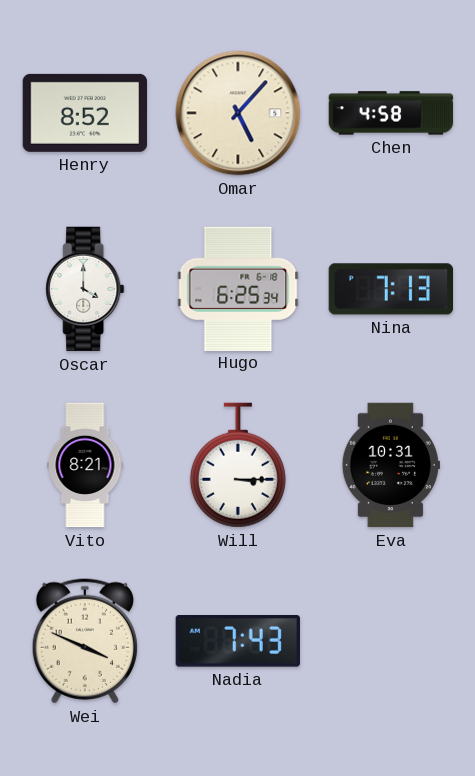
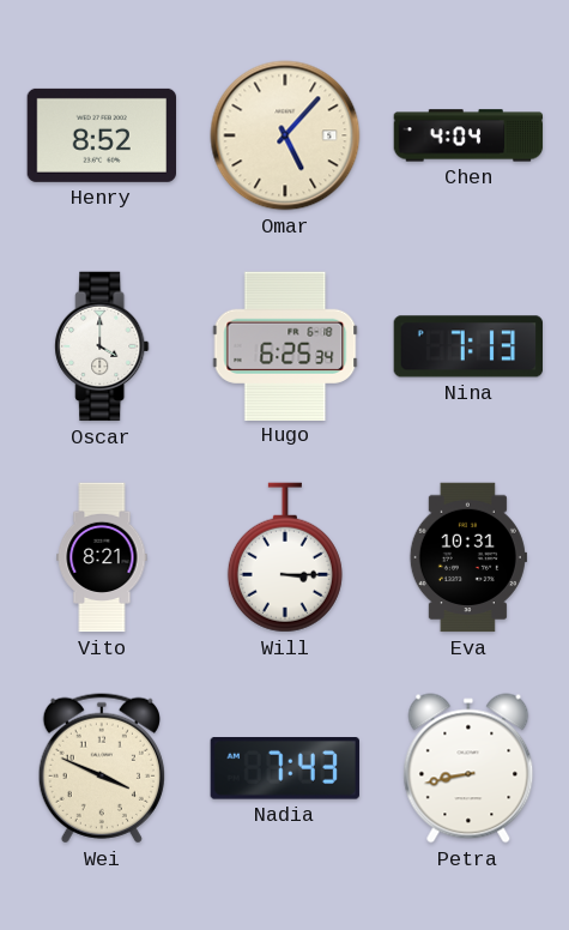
Chen: 4:58 -> 4:04 (468, 135)
Petra: none -> 8:43 (468, 768)
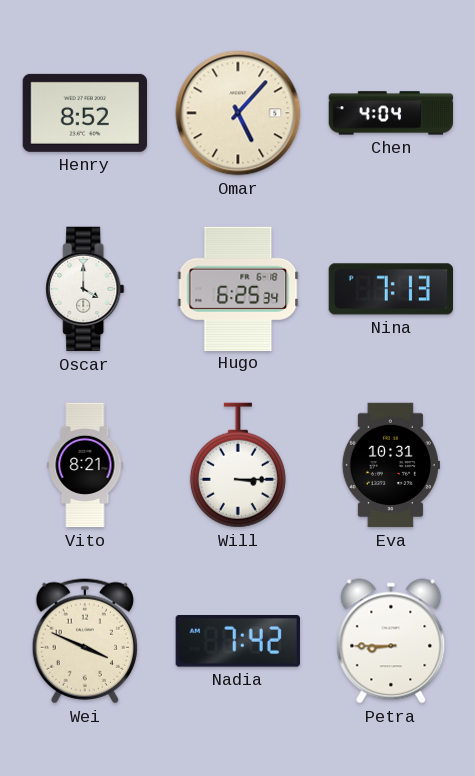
Nadia: 7:43 -> 7:42 (238, 642)
Petra: 8:43 -> 8:45 (391, 641)
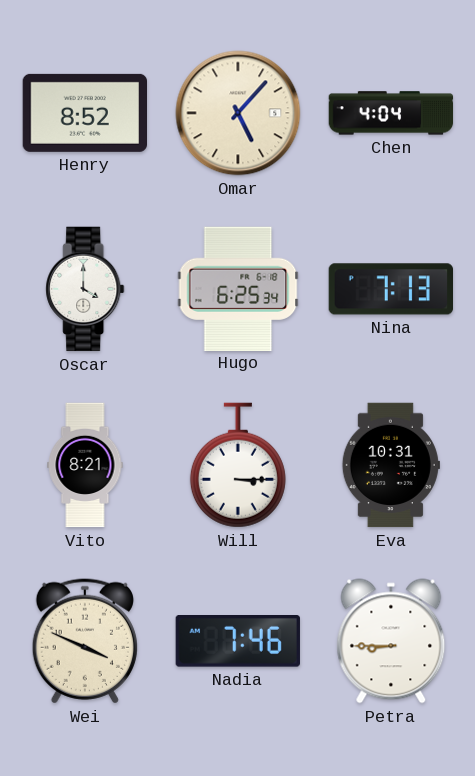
Nadia: 7:42 -> 7:46 (238, 642)
